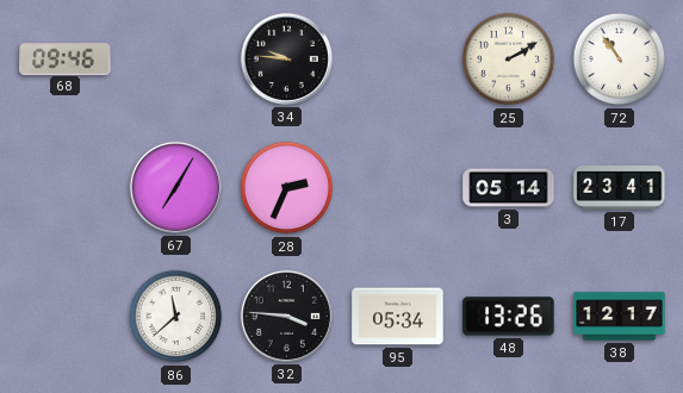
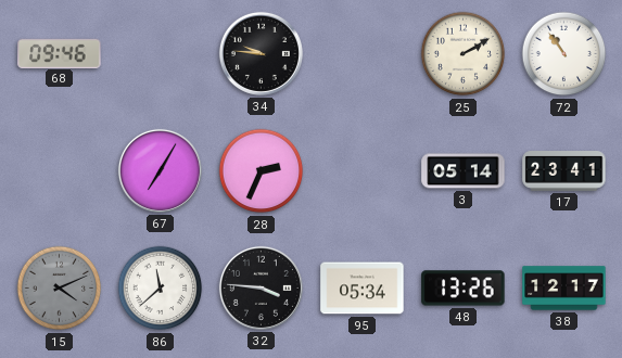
15: none -> 4:11 (60, 289)
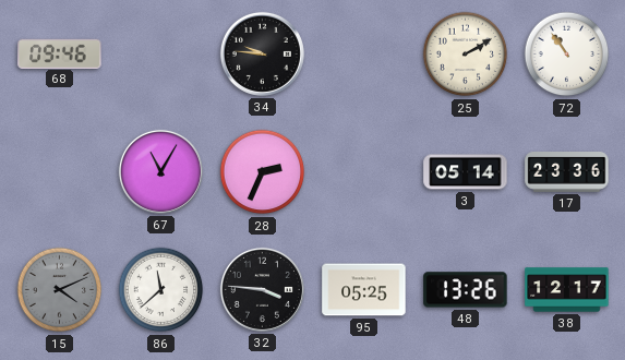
67: 7:05 -> 11:05 (160, 171)
17: 23:41 -> 23:36 (567, 172)
95: 05:34 -> 05:25 (364, 290)
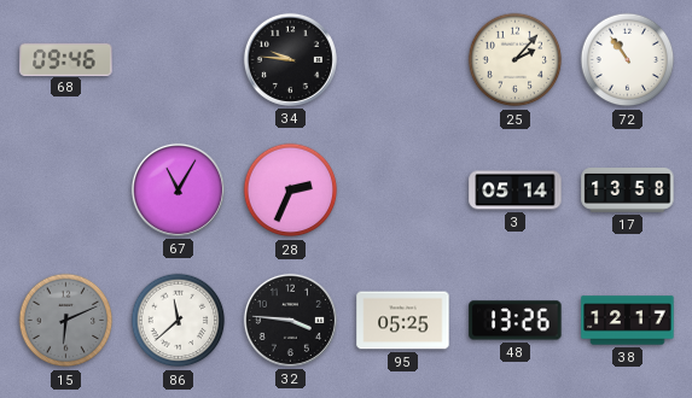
25: 2:10 -> 2:07 (516, 60)
17: 23:36 -> 13:58 (628, 191)
15: 4:11 -> 6:11 (66, 321)
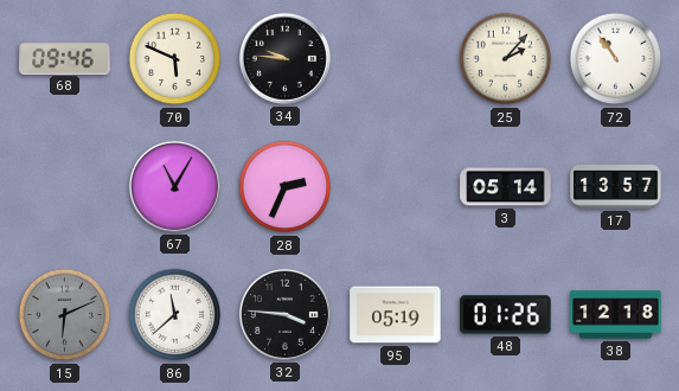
70: none -> 5:49 (175, 59)
17: 13:58 -> 13:57 (616, 187)
95: 05:25 -> 05:19 (396, 315)
48: 13:26 -> 01:26 (506, 315)
38: 12:17 -> 12:18 (616, 315)
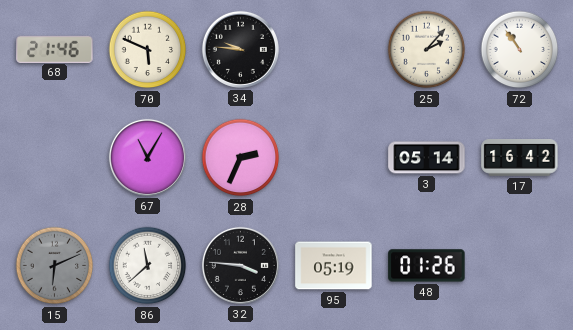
68: 09:46 -> 21:46 (55, 49)
17: 13:57 -> 16:42 (520, 158)
38: 12:18 -> none (616, 315)
